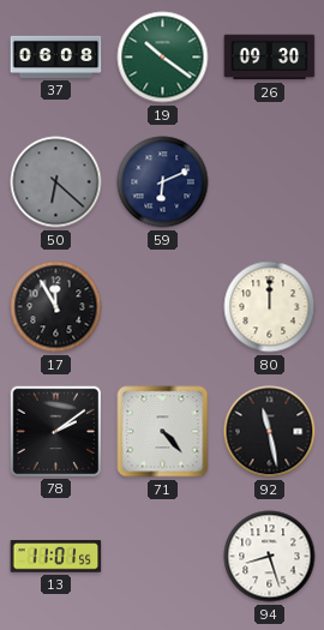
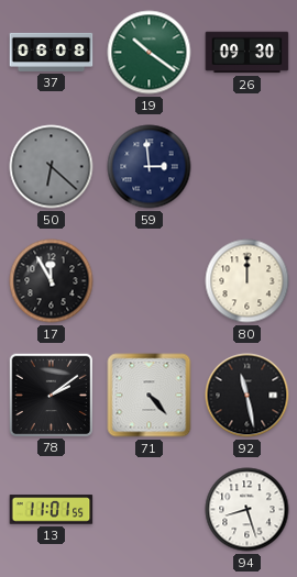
59: 6:11 -> 2:59 (150, 167)
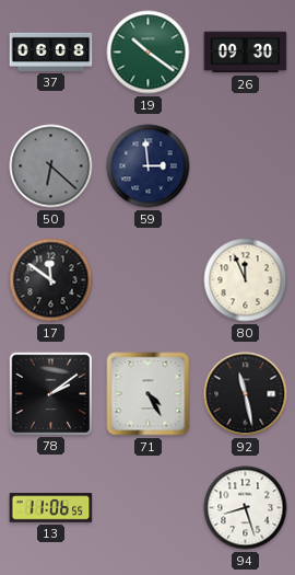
17: 11:55 -> 11:51 (51, 280)
80: 12:00 -> 11:56 (246, 280)
71: 4:23 -> 4:25 (149, 394)
13: 11:01 -> 11:06 (51, 508)
